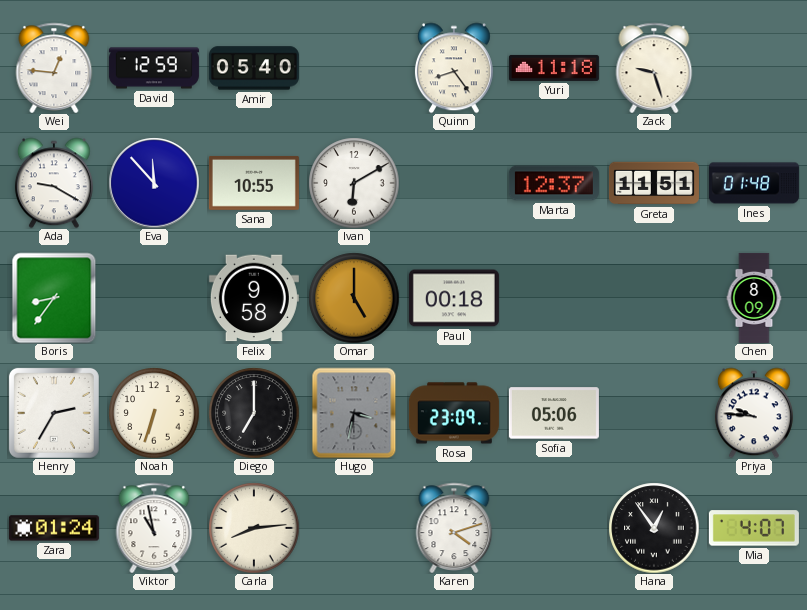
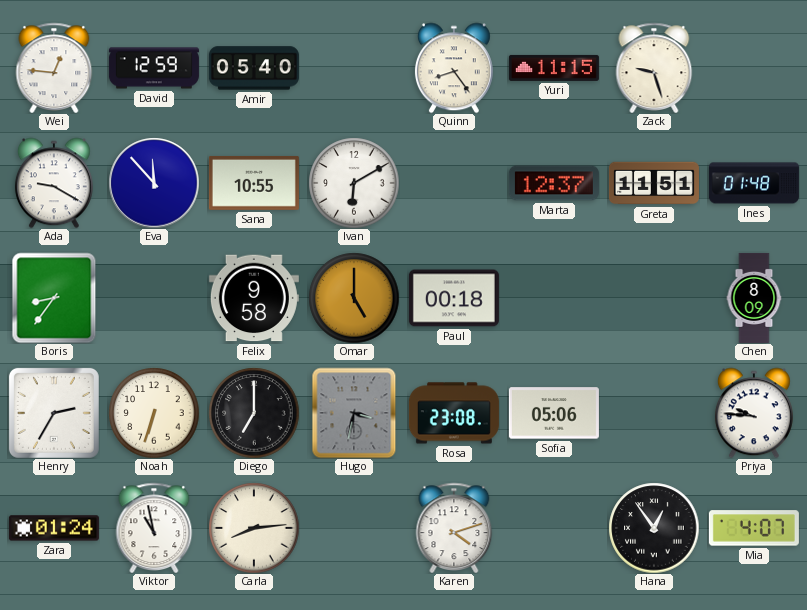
Yuri: 11:18 -> 11:15 (554, 68)
Rosa: 23:09 -> 23:08 (454, 413)
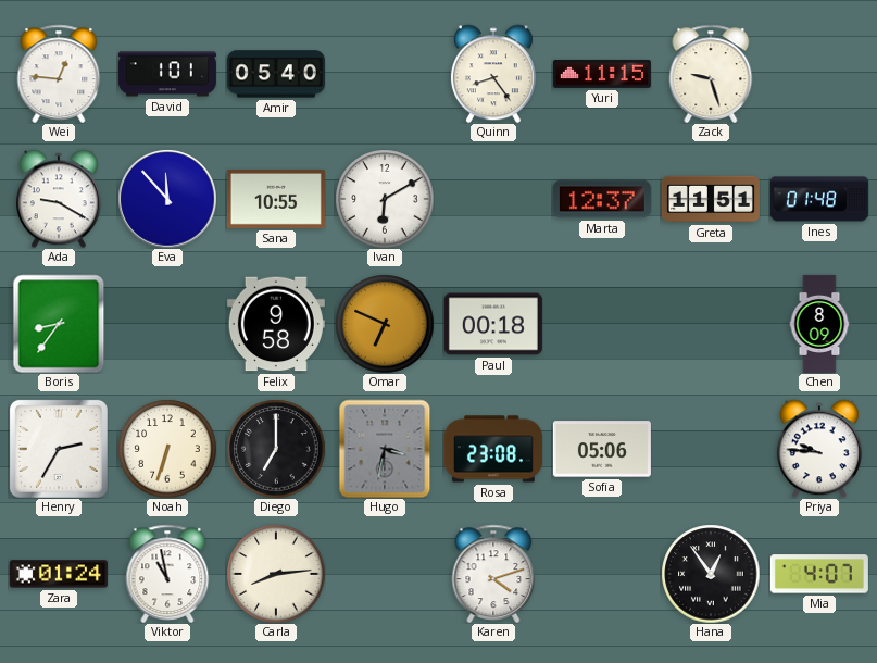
David: 12:59 -> 1:01 (167, 74)
Omar: 5:00 -> 6:49 (385, 324)
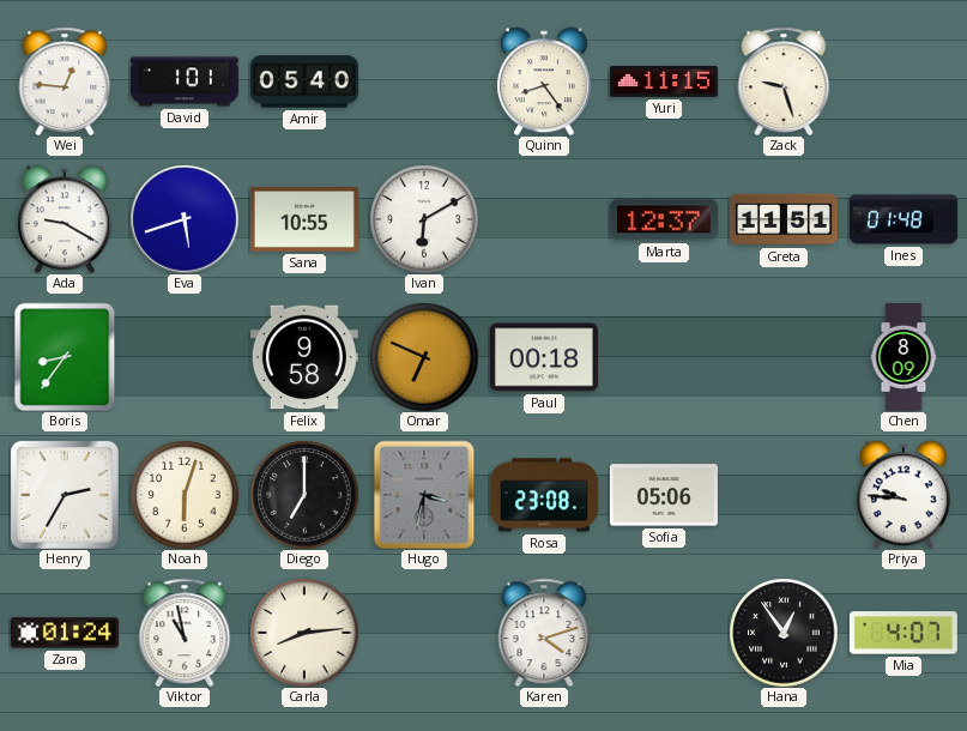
Eva: 11:53 -> 5:42 (185, 219)
Noah: 6:33 -> 6:03 (185, 495)
